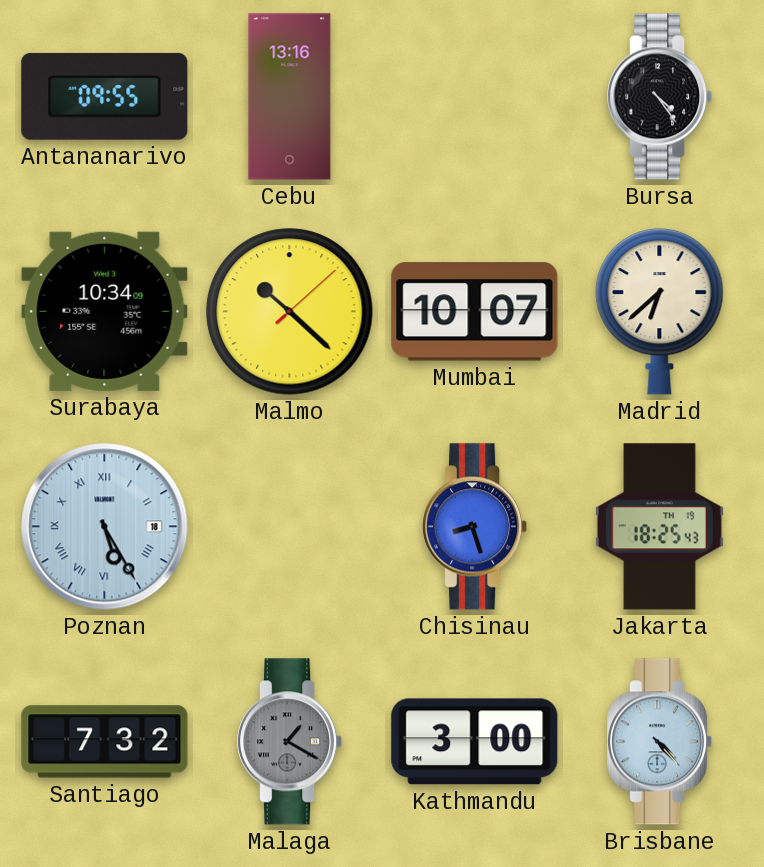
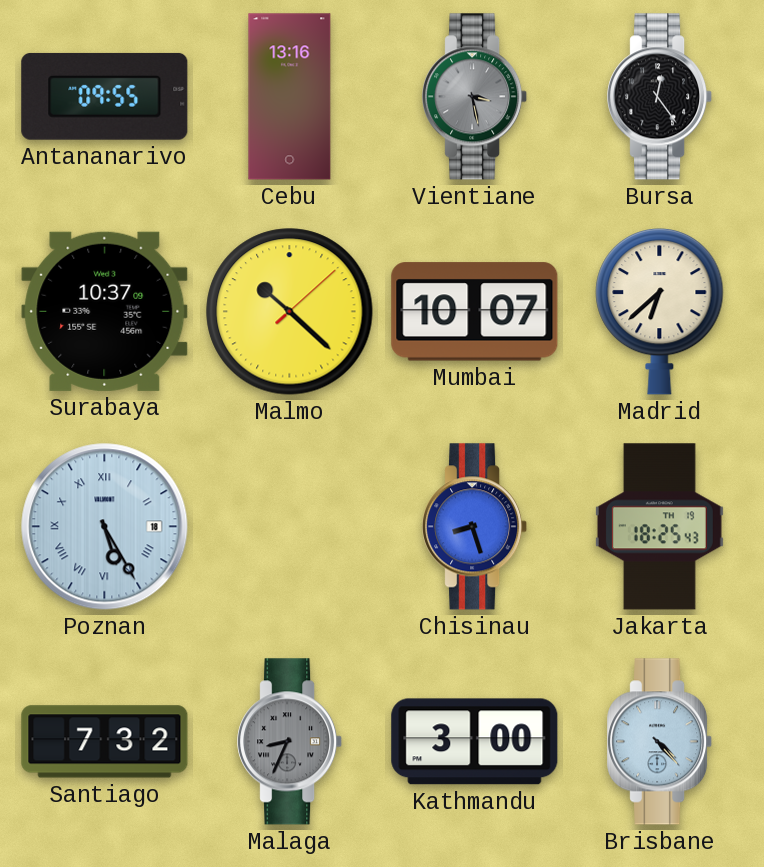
Vientiane: none -> 3:28 (475, 97)
Bursa: 4:24 -> 12:24 (660, 97)
Surabaya: 10:34 -> 10:37 (105, 311)
Malaga: 1:20 -> 8:34 (290, 742)
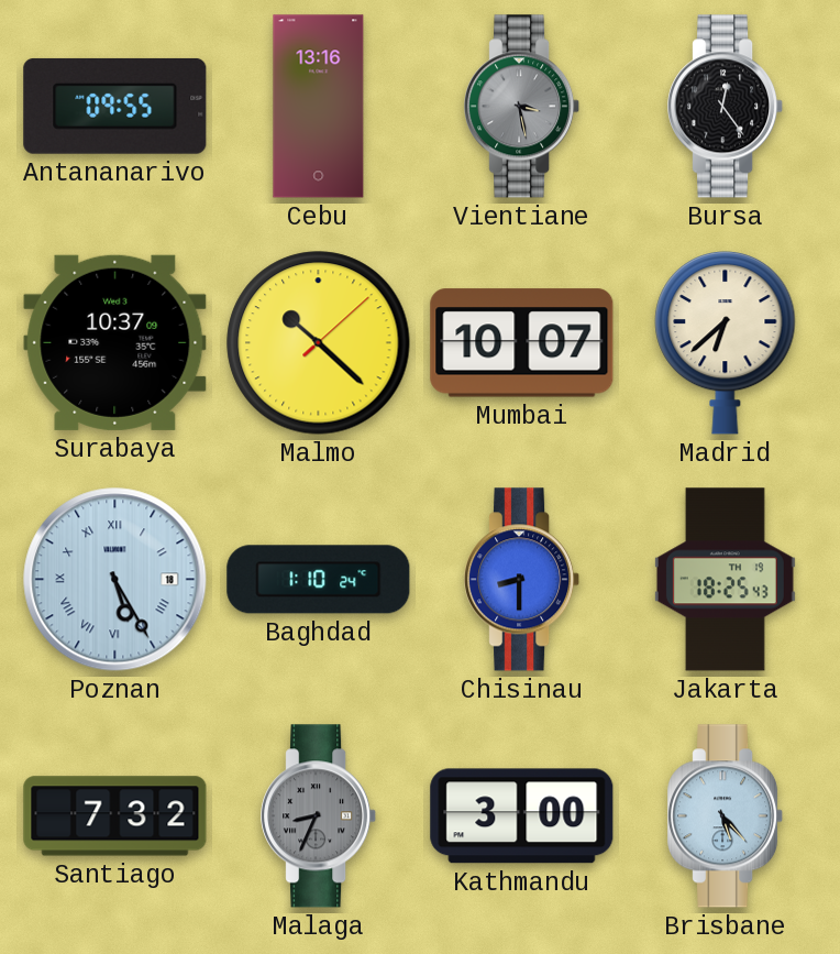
Baghdad: none -> 1:10 (319, 580)
Chisinau: 8:27 -> 8:30 (522, 580)
Brisbane: 4:23 -> 5:23 (726, 816)
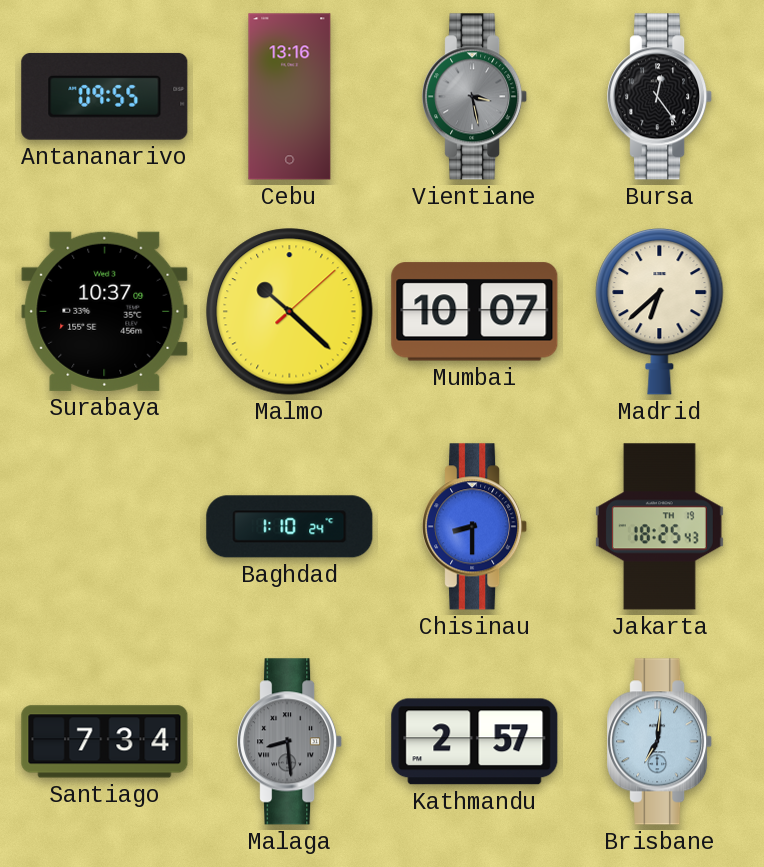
Poznan: 5:25 -> none (115, 580)
Santiago: 7:32 -> 7:34 (105, 742)
Malaga: 8:34 -> 8:29 (290, 742)
Kathmandu: 3:00 -> 2:57 (475, 742)
Brisbane: 5:23 -> 7:01 (660, 742)
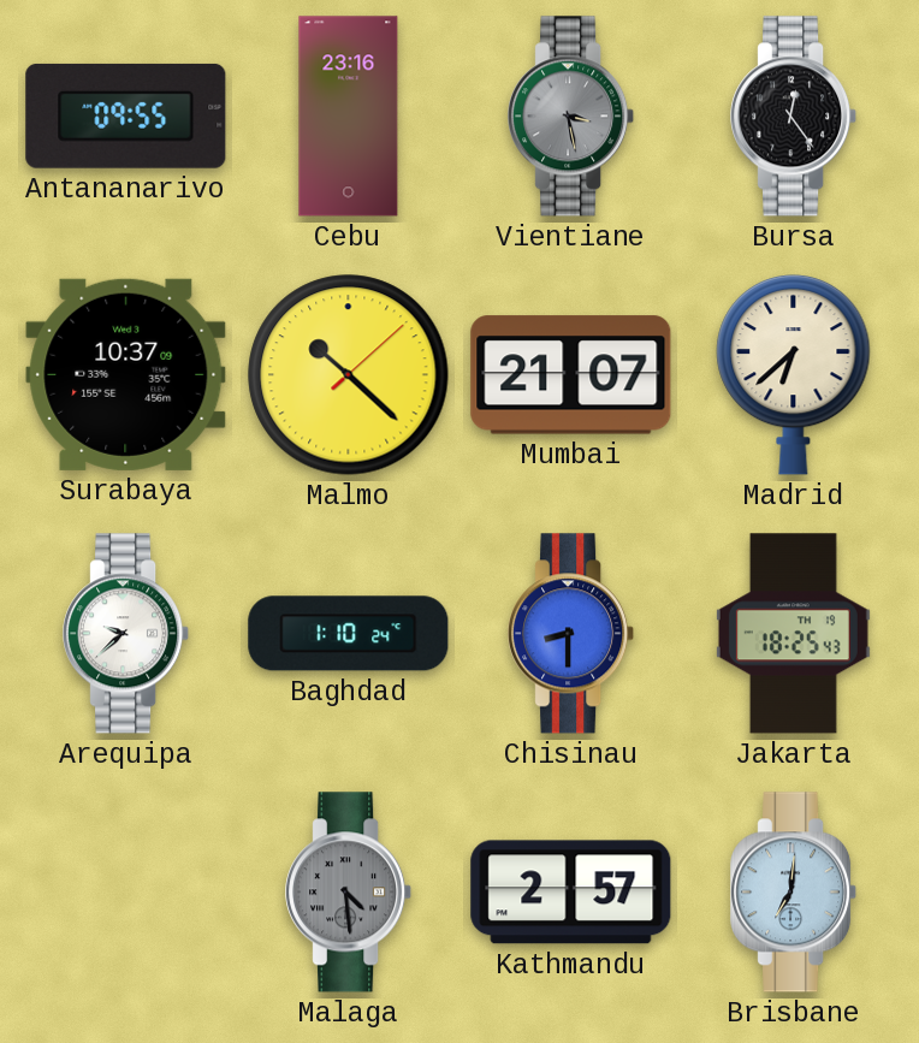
Cebu: 13:16 -> 23:16 (349, 117)
Mumbai: 10:07 -> 21:07 (571, 375)
Arequipa: none -> 9:38 (126, 634)
Santiago: 7:34 -> none (105, 742)
Malaga: 8:29 -> 4:29 (349, 893)
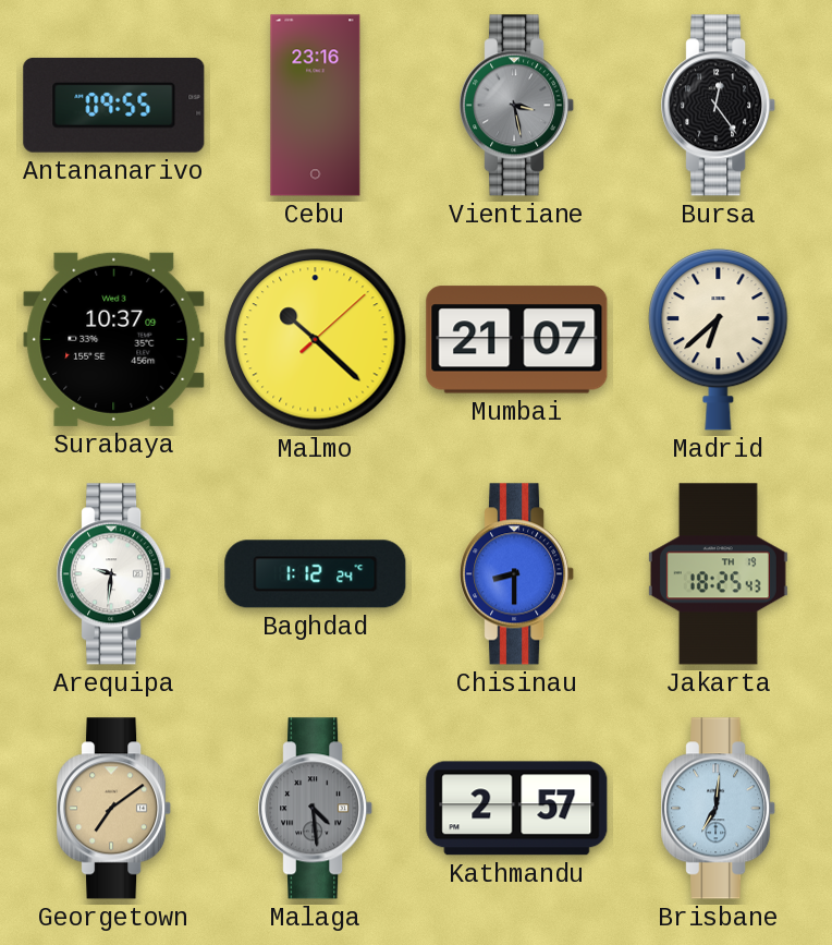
Arequipa: 9:38 -> 9:31 (114, 574)
Baghdad: 1:10 -> 1:12 (316, 574)
Georgetown: none -> 7:09 (114, 809)
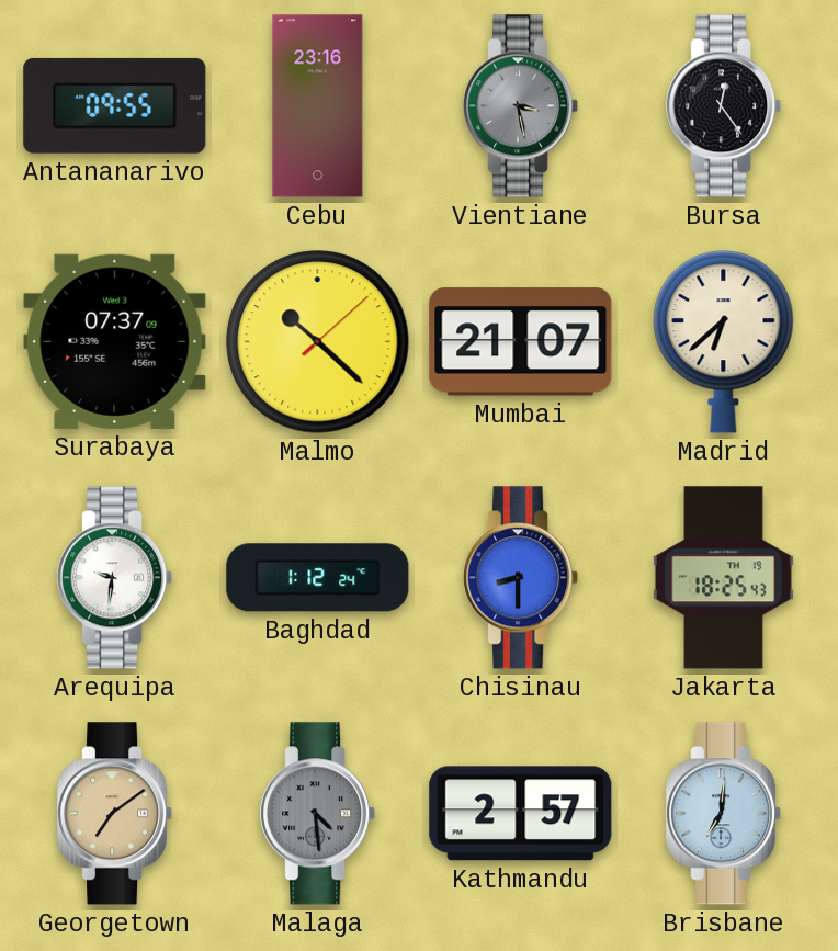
Surabaya: 10:37 -> 07:37 (115, 341)
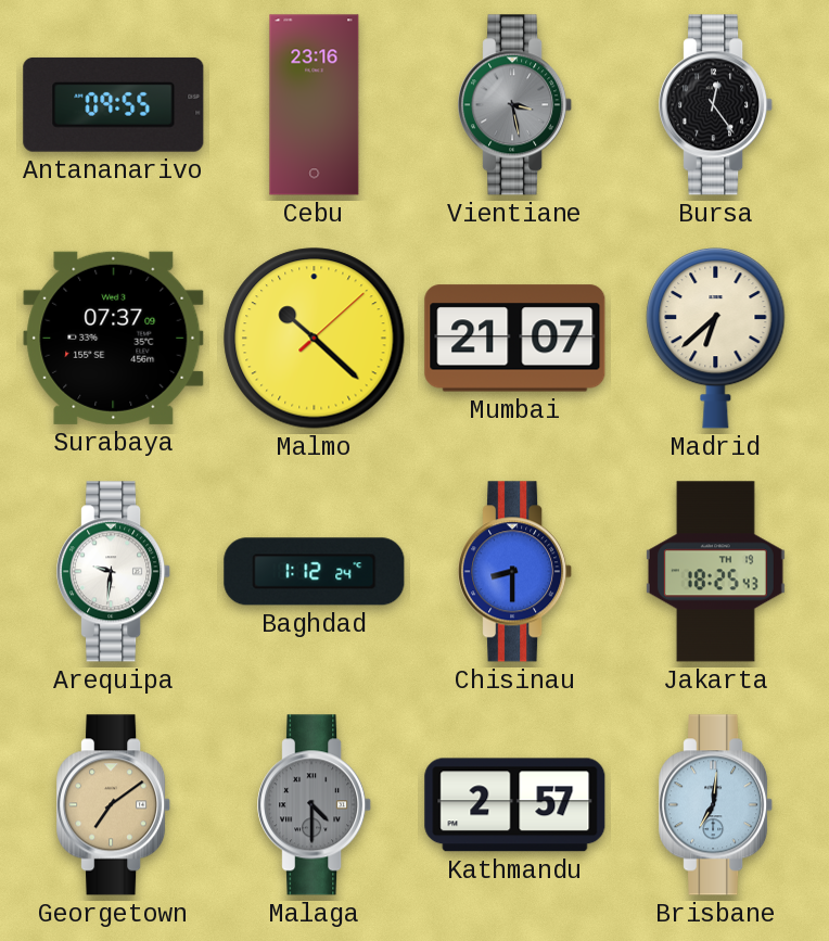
Malaga: 4:29 -> 4:30 (315, 805)
